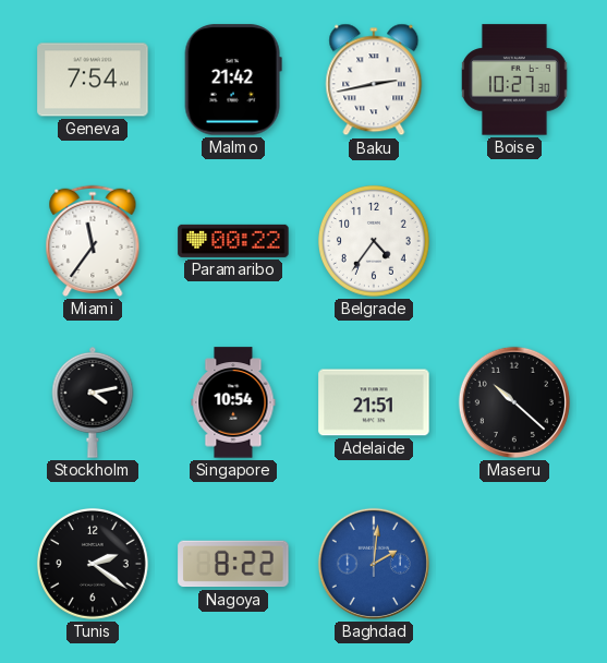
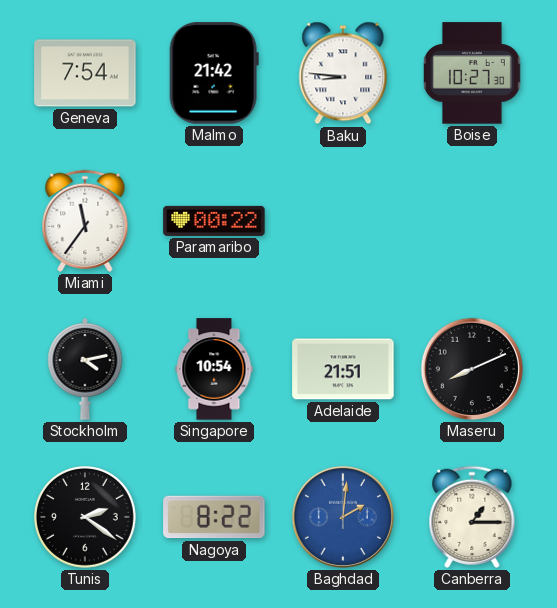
Baku: 2:43 -> 8:46 (343, 73)
Belgrade: 4:36 -> none (374, 241)
Maseru: 10:22 -> 8:11 (472, 369)
Canberra: none -> 1:15 (472, 517)
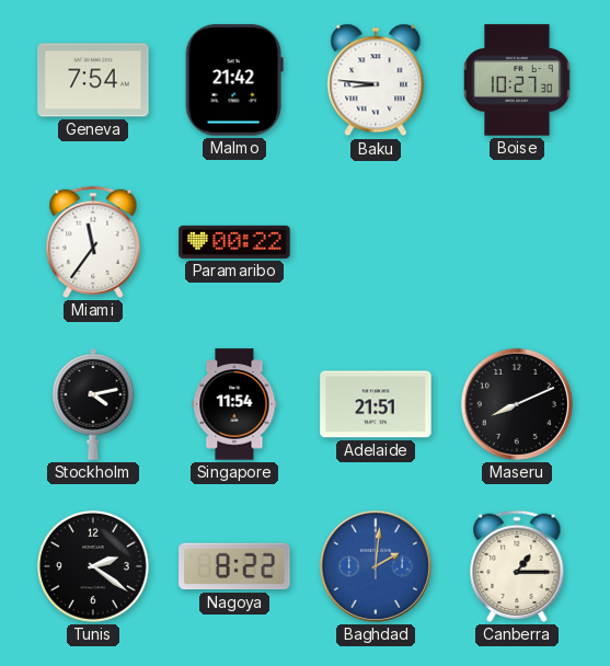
Singapore: 10:54 -> 11:54 (234, 404)
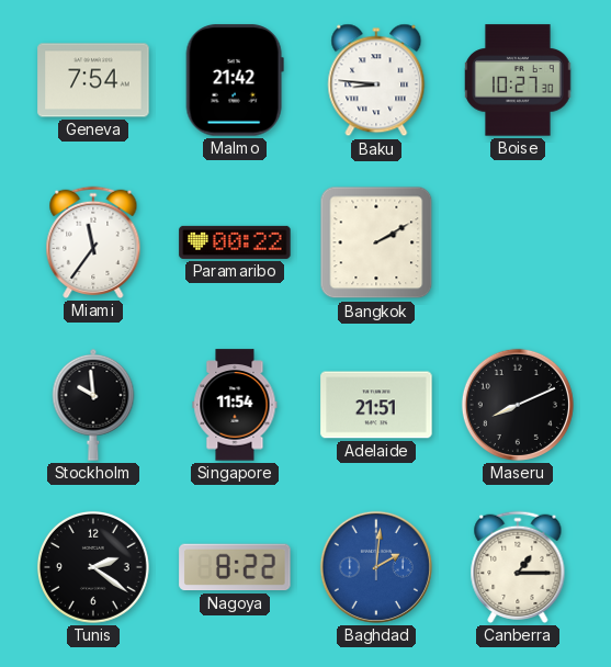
Bangkok: none -> 2:10 (376, 242)
Stockholm: 4:13 -> 9:59 (93, 405)
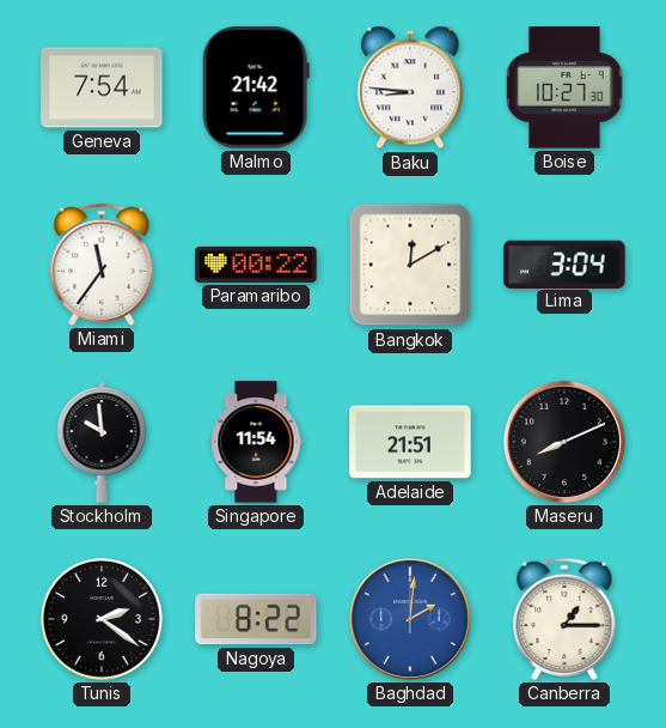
Bangkok: 2:10 -> 12:10 (410, 265)
Lima: none -> 3:04 (564, 263)
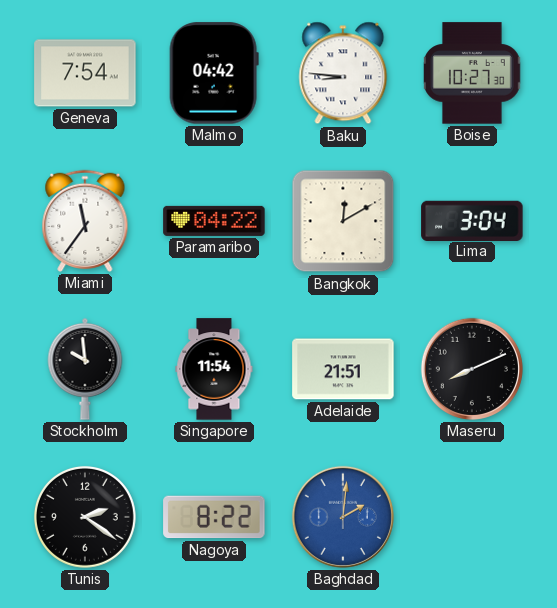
Malmo: 21:42 -> 04:42 (214, 73)
Paramaribo: 00:22 -> 04:22 (214, 221)
Canberra: 1:15 -> none (564, 619)
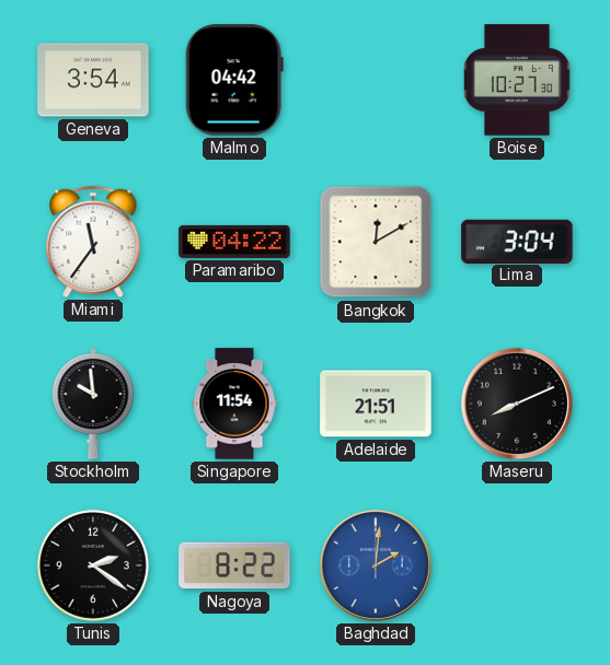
Geneva: 7:54 -> 3:54 (93, 80)
Baku: 8:46 -> none (343, 73)
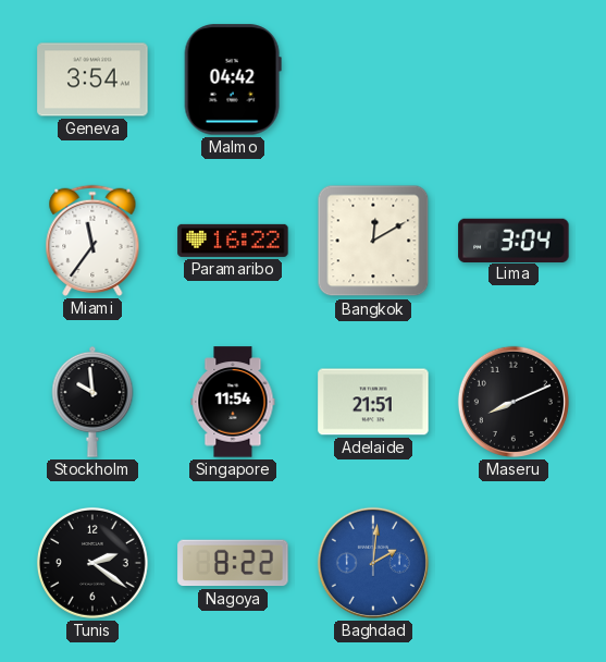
Boise: 10:27 -> none (518, 80)
Paramaribo: 04:22 -> 16:22 (233, 241)
